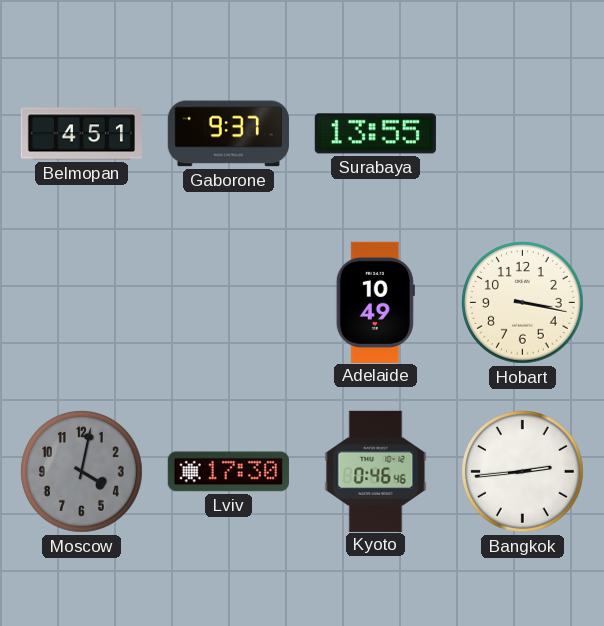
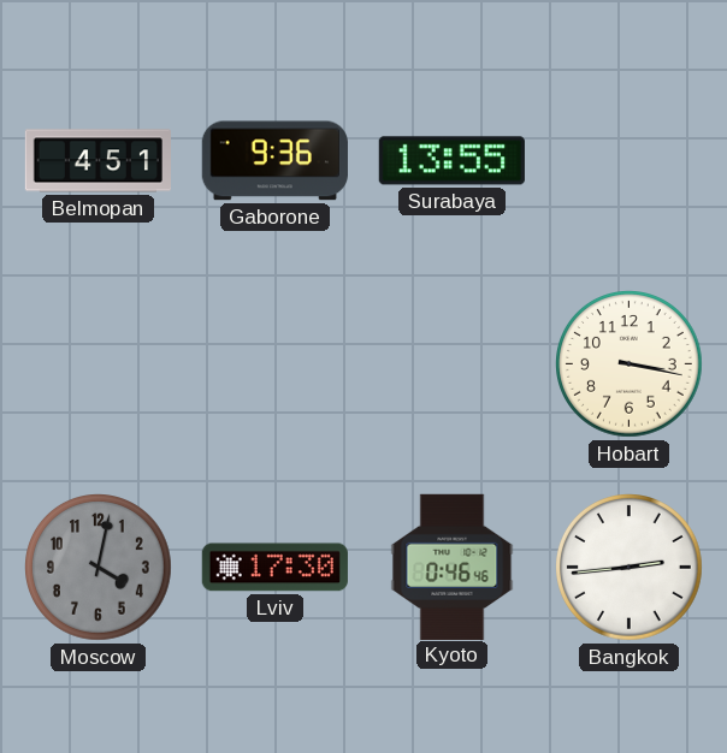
Gaborone: 9:37 -> 9:36 (274, 161)
Adelaide: 10:49 -> none (375, 302)
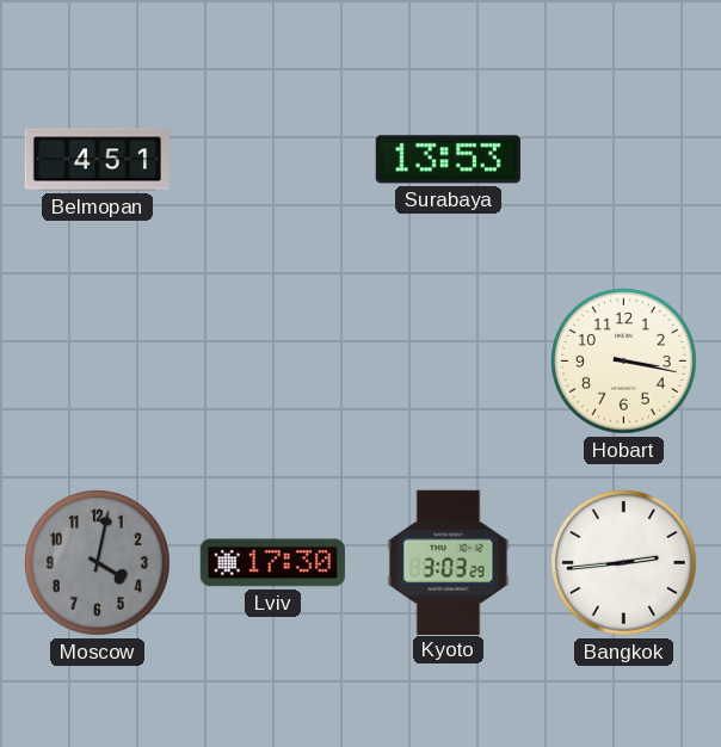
Gaborone: 9:36 -> none (274, 161)
Surabaya: 13:55 -> 13:53 (448, 160)
Kyoto: 0:46 -> 3:03 (449, 562)
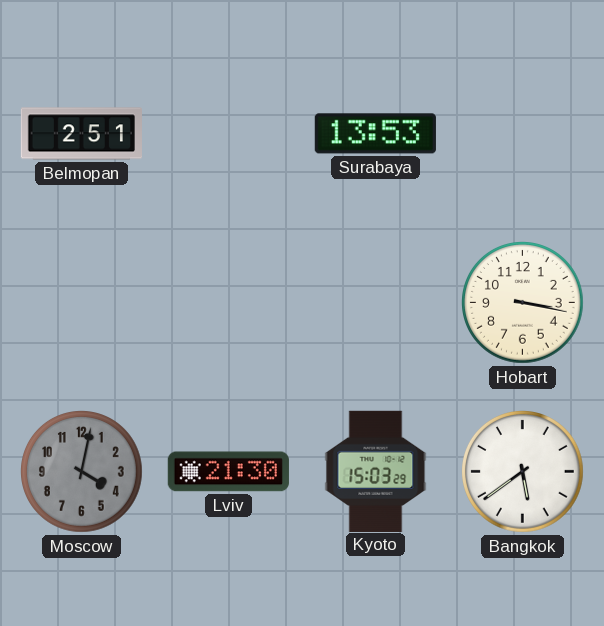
Belmopan: 4:51 -> 2:51 (81, 134)
Lviv: 17:30 -> 21:30 (228, 472)
Kyoto: 3:03 -> 15:03 (376, 471)
Bangkok: 2:44 -> 5:39 (523, 472)
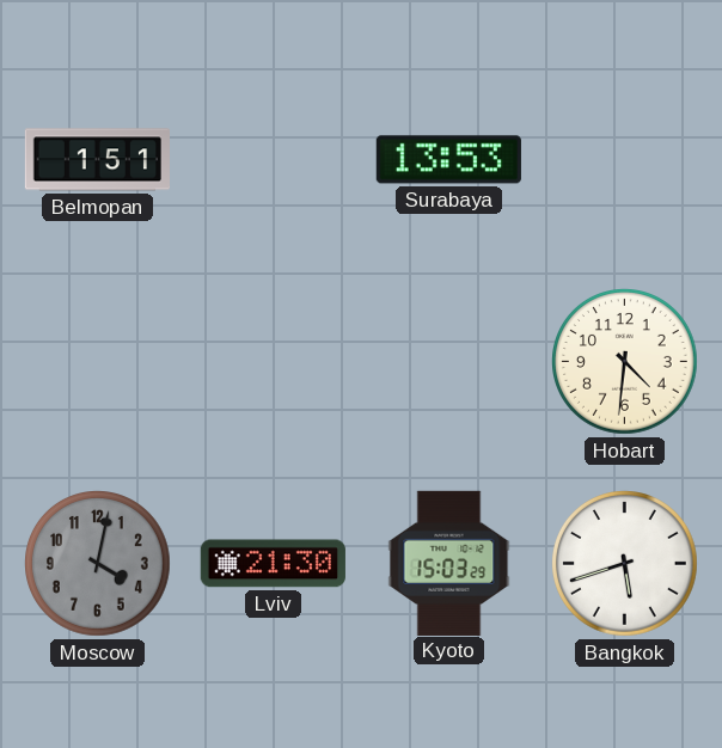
Belmopan: 2:51 -> 1:51 (97, 160)
Hobart: 3:17 -> 4:31 (625, 362)
Bangkok: 5:39 -> 5:42 (625, 564)
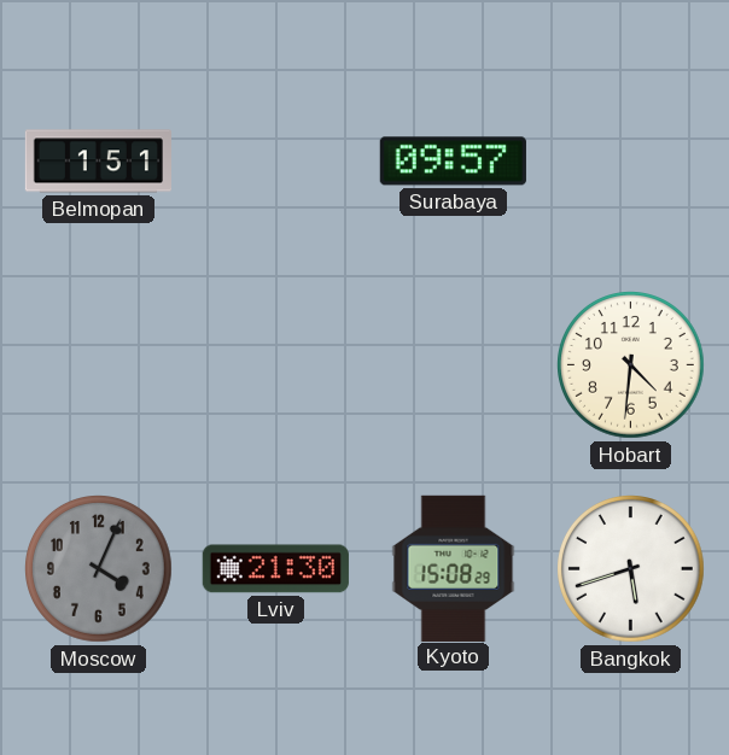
Surabaya: 13:53 -> 09:57 (453, 162)
Moscow: 4:02 -> 4:04 (99, 569)
Kyoto: 15:03 -> 15:08 (454, 568)
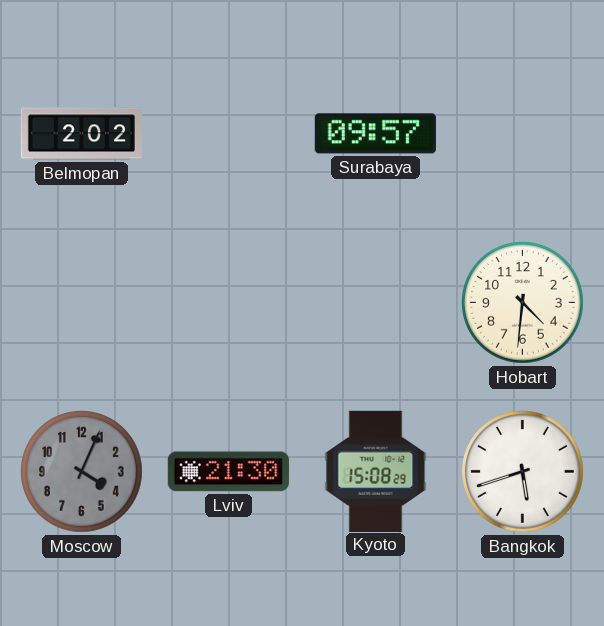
Belmopan: 1:51 -> 2:02 (81, 134)
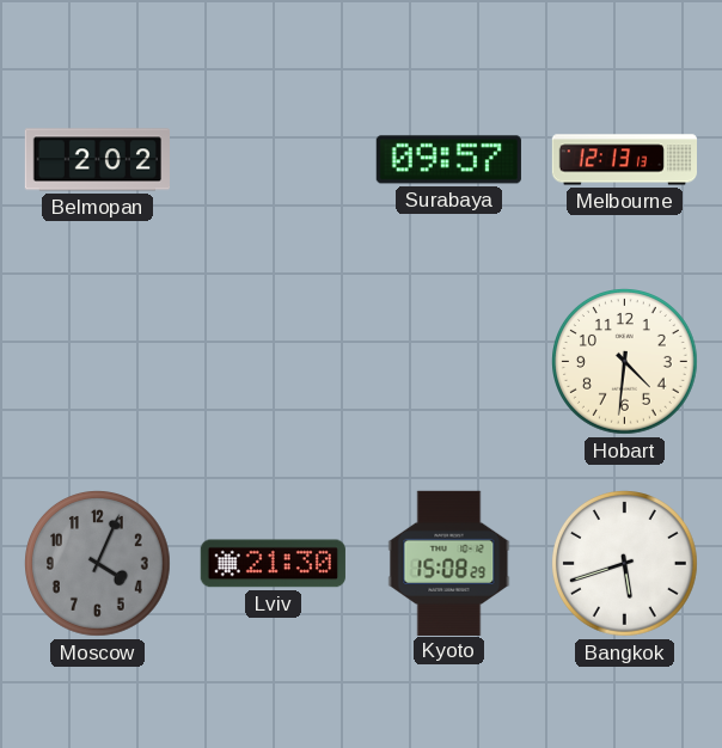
Melbourne: none -> 12:13 (624, 160)
